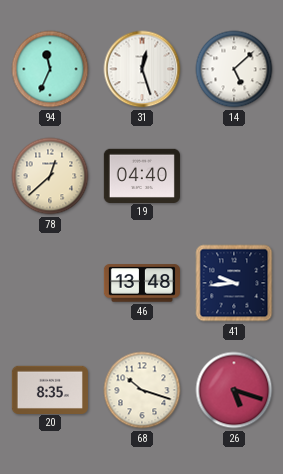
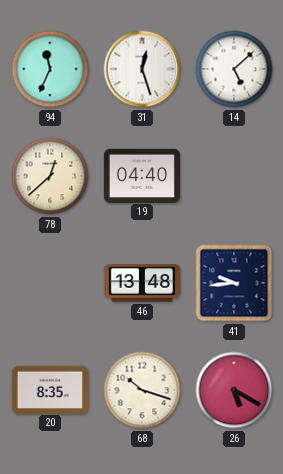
26: 5:18 -> 5:20 (234, 390)
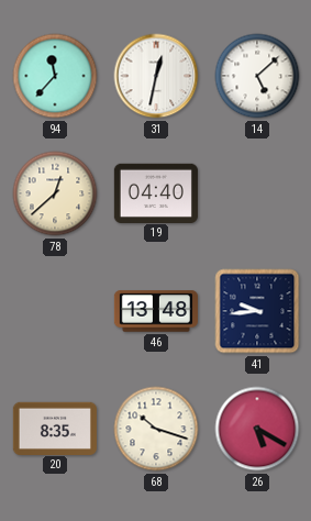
94: 11:34 -> 11:37 (55, 76)
31: 12:27 -> 12:32 (156, 76)
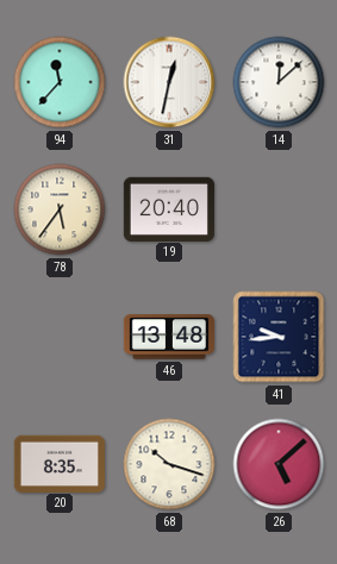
14: 5:08 -> 12:08 (279, 82)
78: 12:38 -> 5:36 (60, 209)
19: 04:40 -> 20:40 (169, 208)
26: 5:20 -> 5:08 (279, 464)
